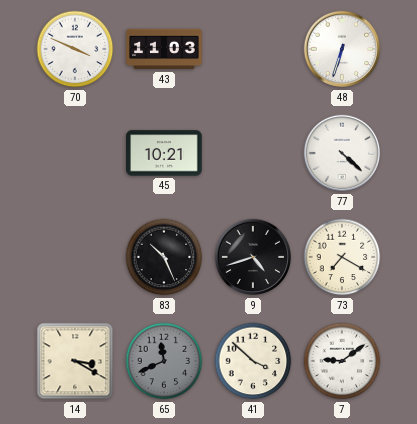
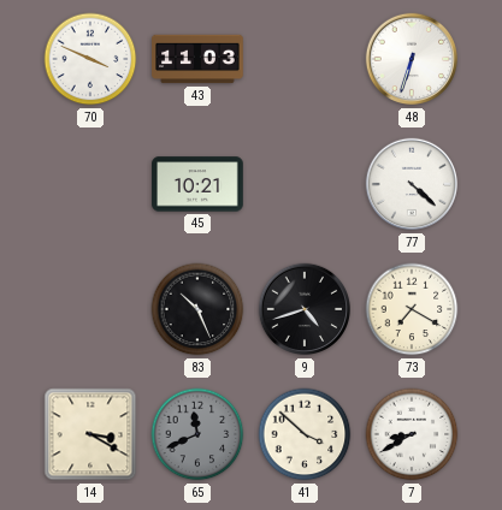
7: 9:09 -> 8:40 (412, 434)
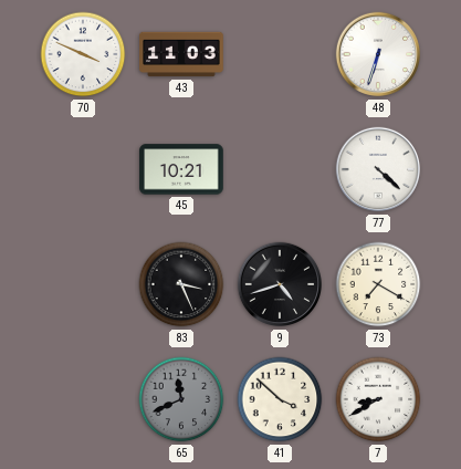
83: 10:26 -> 3:26 (181, 284)
14: 3:20 -> none (90, 434)
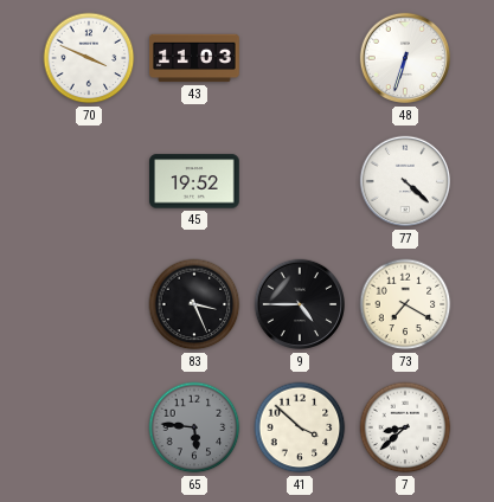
45: 10:21 -> 19:52 (194, 181)
9: 4:42 -> 4:45 (300, 304)
65: 11:41 -> 5:46 (194, 427)
7: 8:40 -> 8:38 (405, 427)
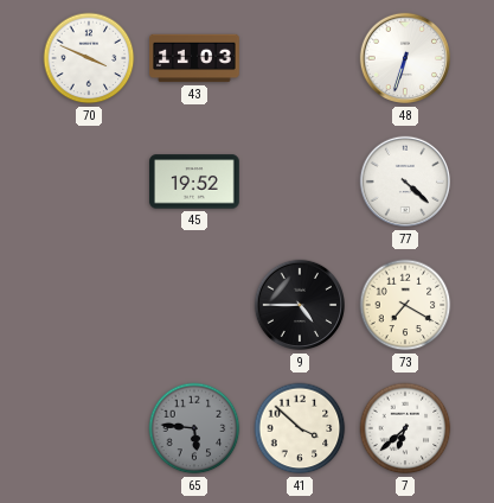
83: 3:26 -> none (194, 304)
7: 8:38 -> 6:38 (405, 428)
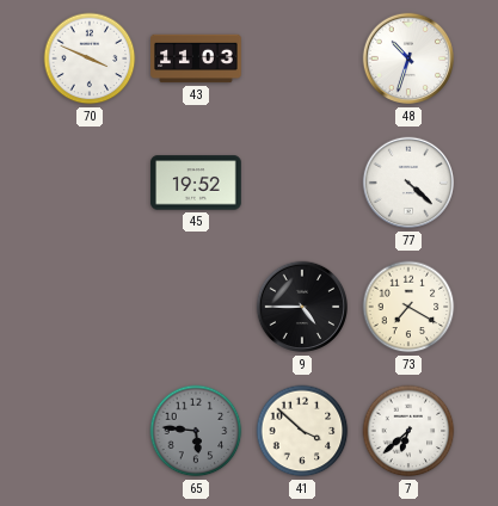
48: 6:33 -> 10:33 (408, 58)
